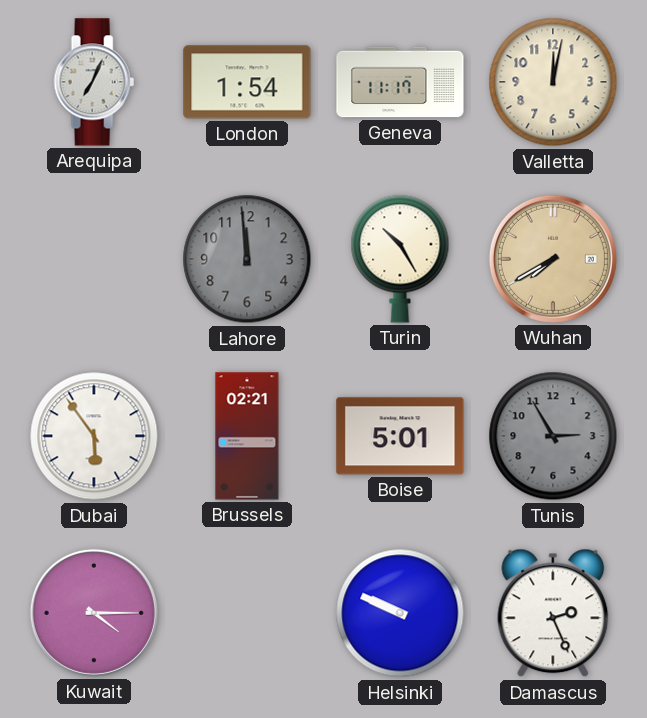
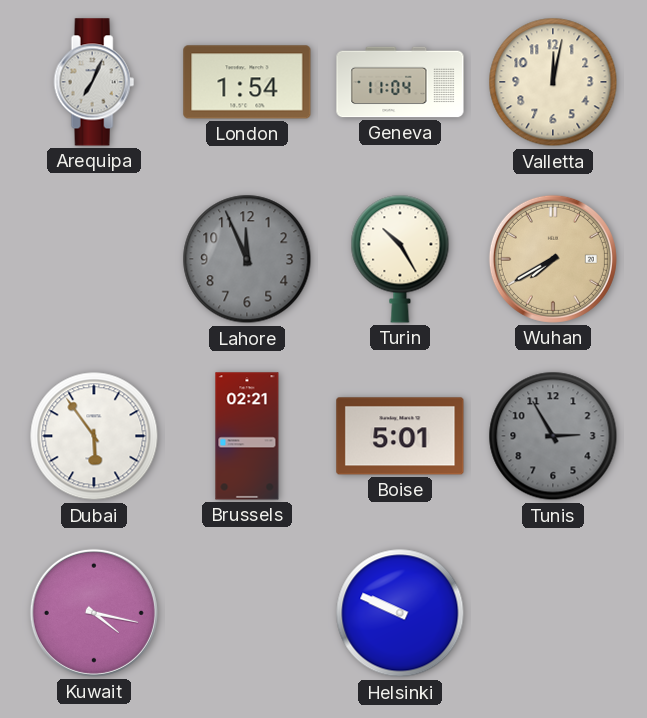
Geneva: 11:17 -> 11:04 (400, 82)
Lahore: 11:59 -> 11:56 (247, 259)
Kuwait: 4:15 -> 4:17 (94, 613)
Damascus: 2:26 -> none (553, 613)
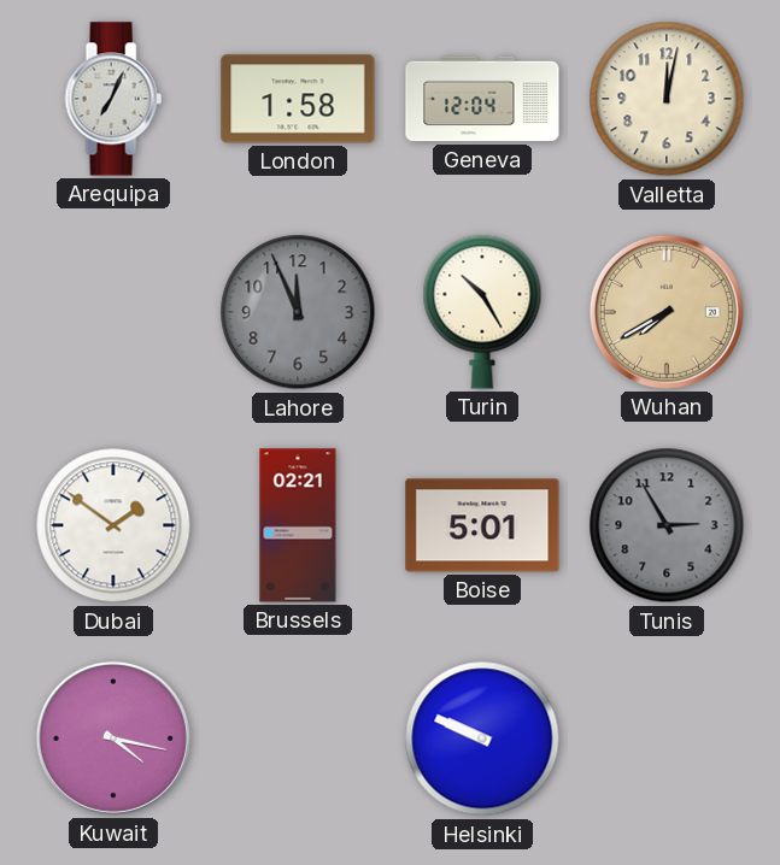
London: 1:54 -> 1:58 (298, 99)
Geneva: 11:04 -> 12:04 (482, 99)
Dubai: 5:54 -> 1:51 (113, 525)
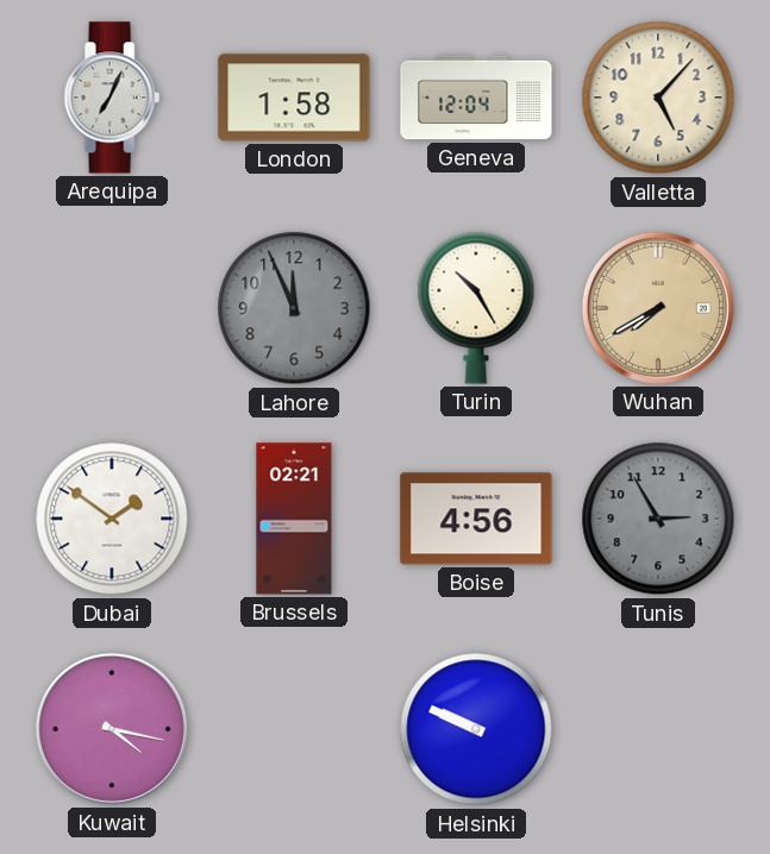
Valletta: 12:02 -> 5:07 (658, 98)
Boise: 5:01 -> 4:56 (476, 519)
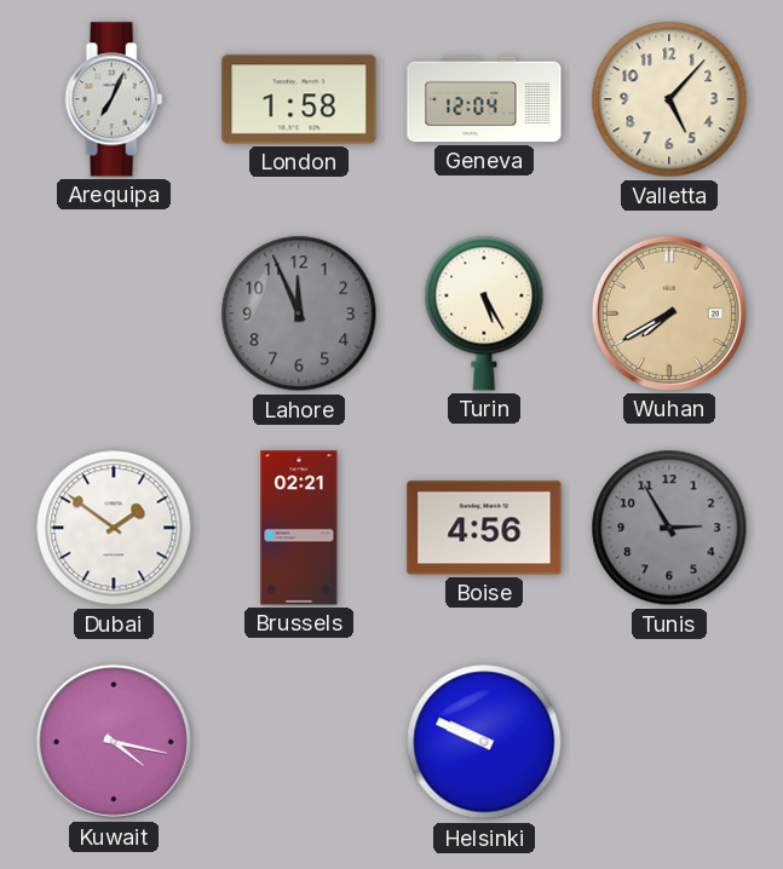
Turin: 10:25 -> 5:25 (484, 313)
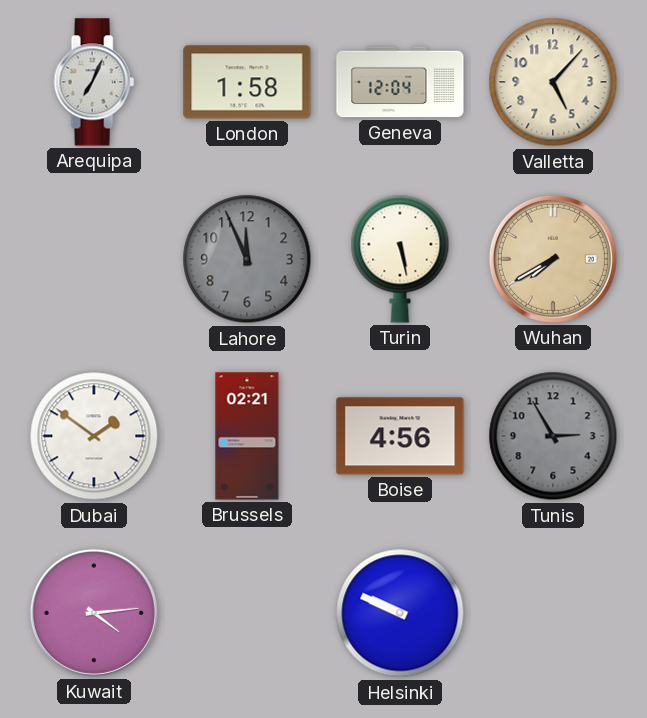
Turin: 5:25 -> 5:28 (400, 259)
Kuwait: 4:17 -> 4:14 (94, 613)
